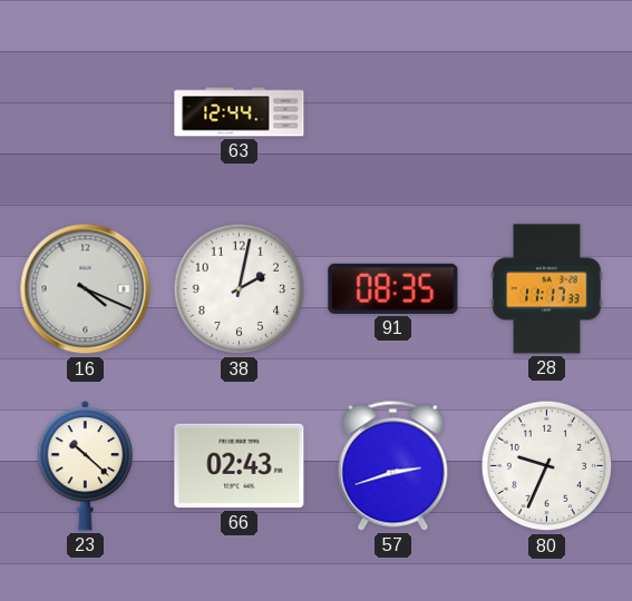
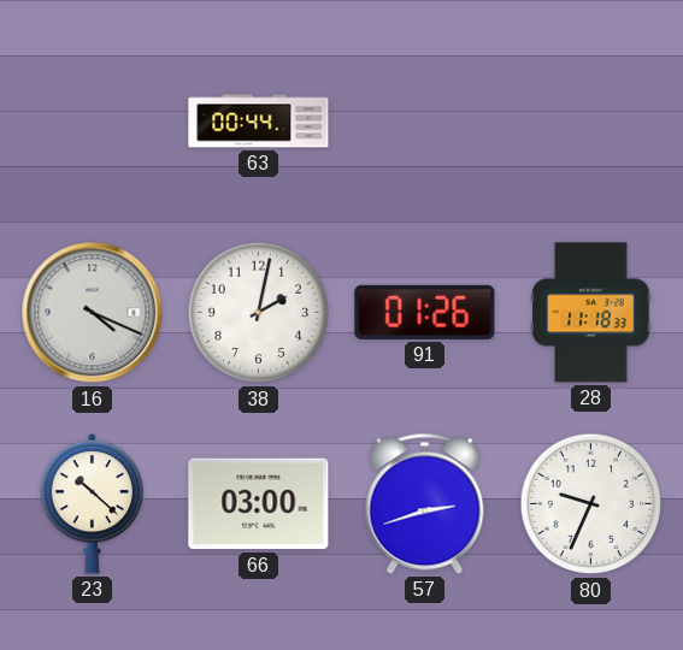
63: 12:44 -> 00:44 (259, 122)
91: 08:35 -> 01:26 (425, 312)
28: 11:17 -> 11:18 (591, 313)
66: 02:43 -> 03:00 (259, 504)
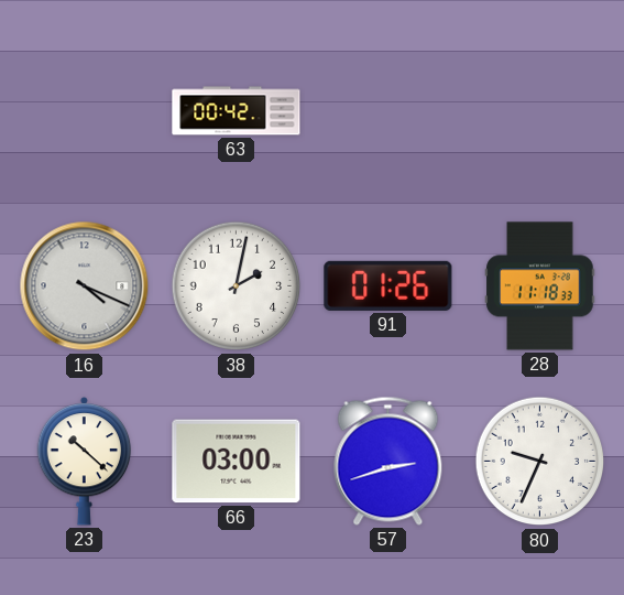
63: 00:44 -> 00:42 (237, 111)
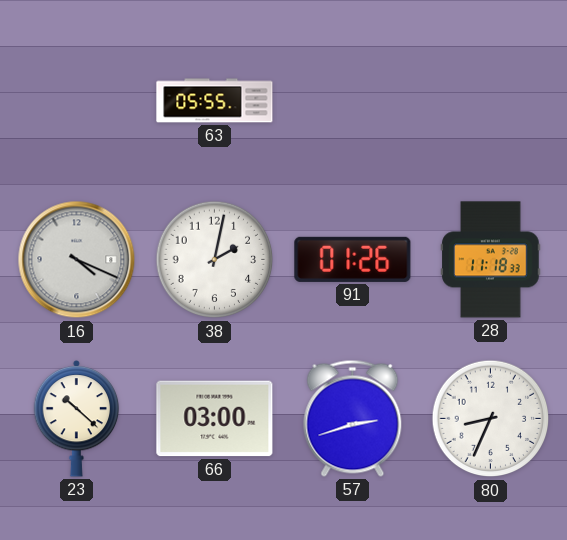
63: 00:42 -> 05:55 (215, 101)
80: 9:34 -> 8:34 (491, 419)
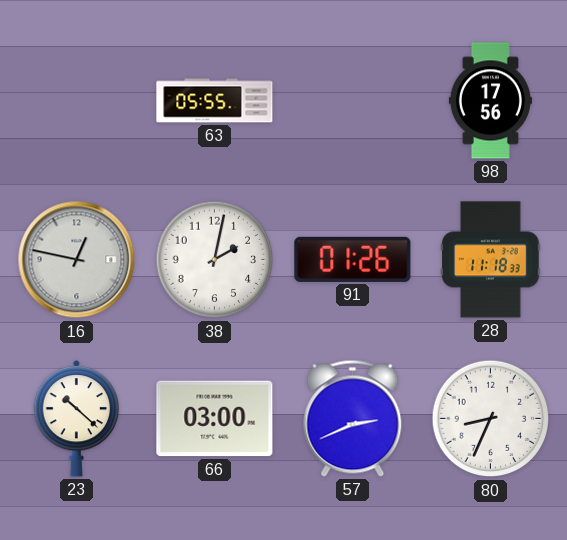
98: none -> 17:56 (490, 101)
16: 4:19 -> 12:47 (77, 260)
57: 2:42 -> 2:41 (353, 418)
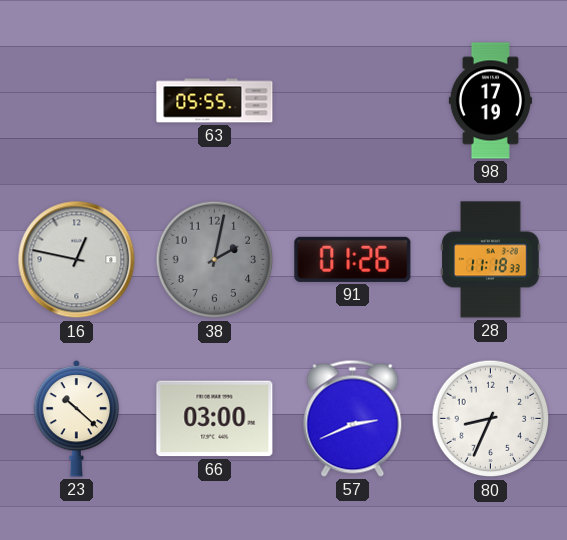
98: 17:56 -> 17:19 (490, 101)
38 dial: white -> grey (215, 260)
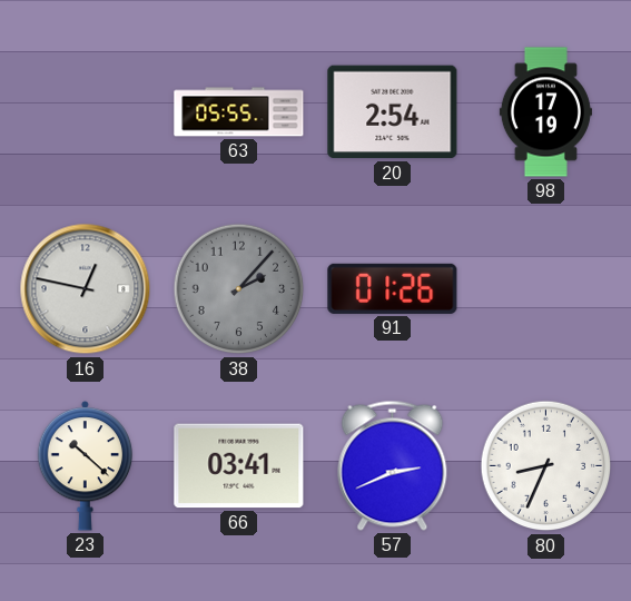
20: none -> 2:54 (393, 112)
38: 2:02 -> 2:07 (239, 289)
28: 11:18 -> none (491, 260)
66: 03:00 -> 03:41 (239, 466)
